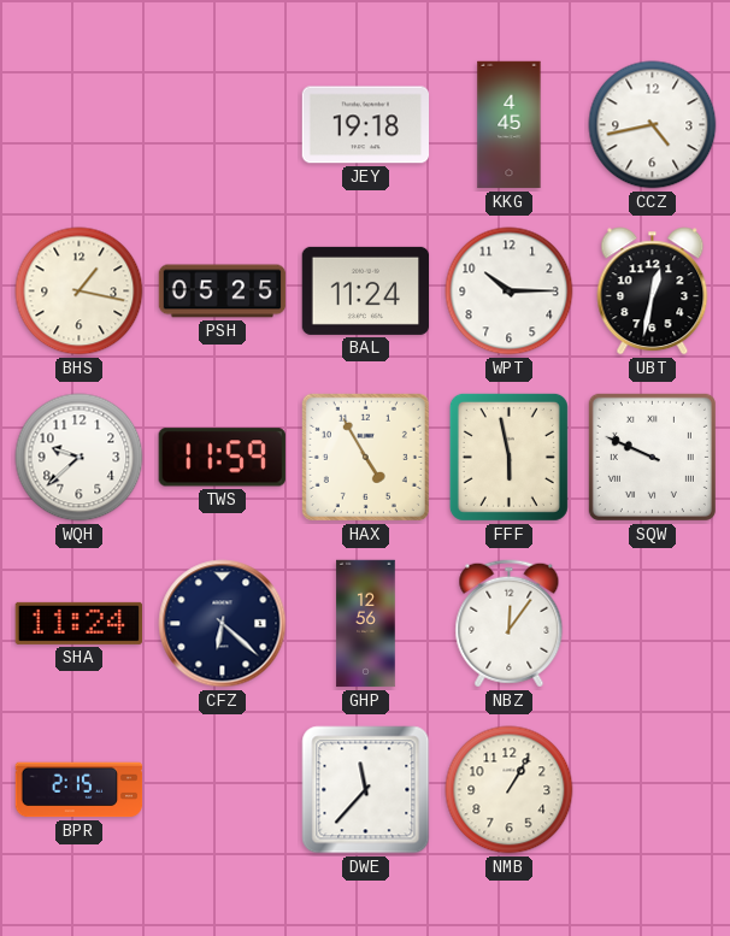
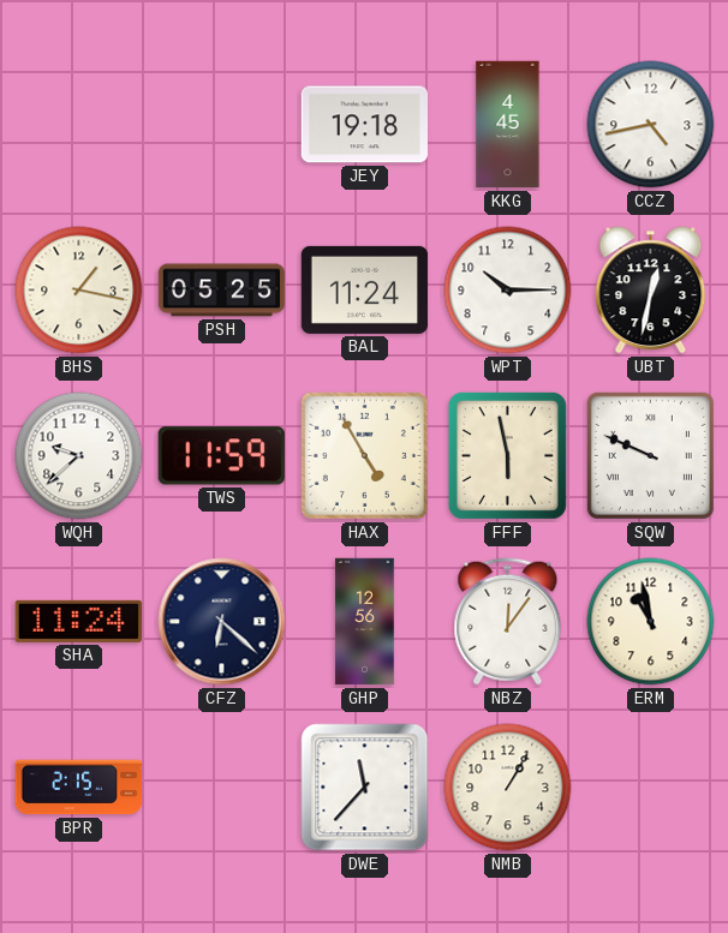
ERM: none -> 10:58 (651, 622)
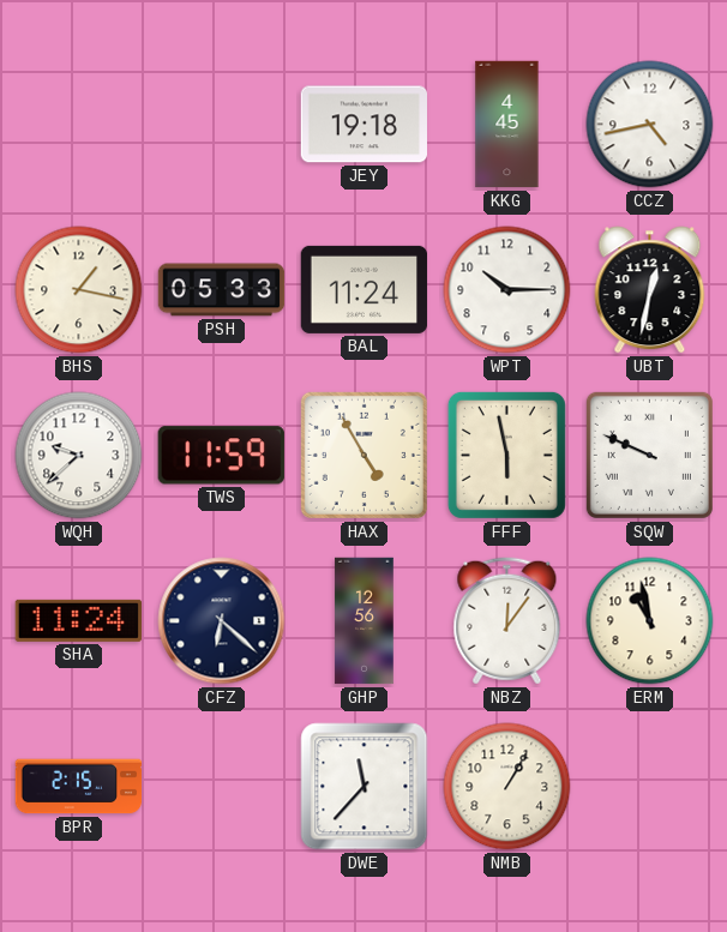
PSH: 05:25 -> 05:33 (222, 290)
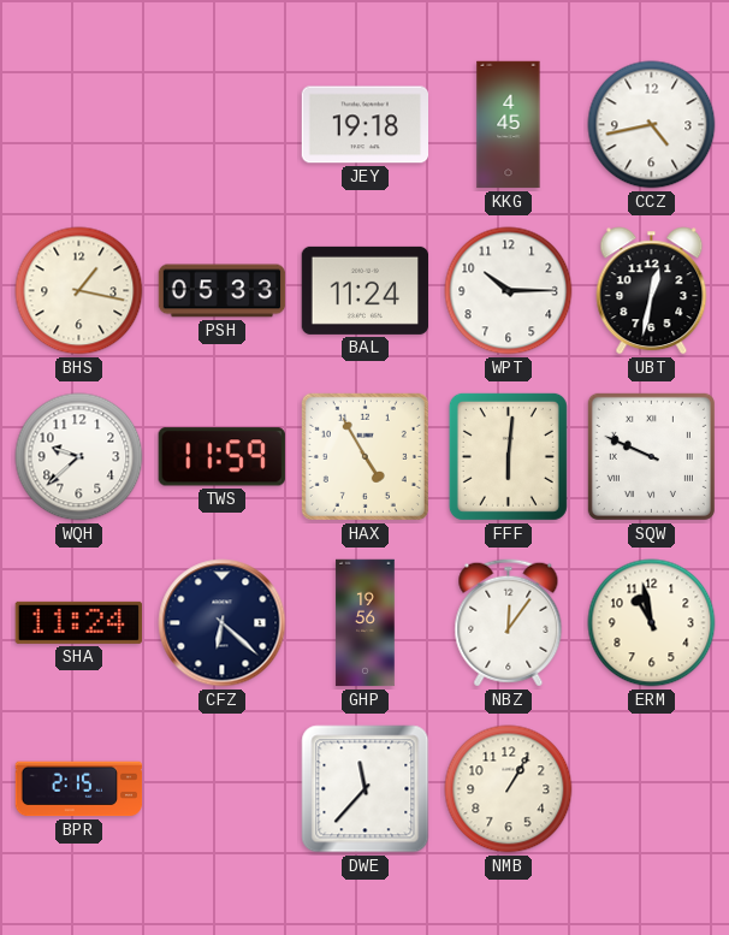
FFF: 5:58 -> 6:01 (508, 456)
GHP: 12:56 -> 19:56 (366, 623)
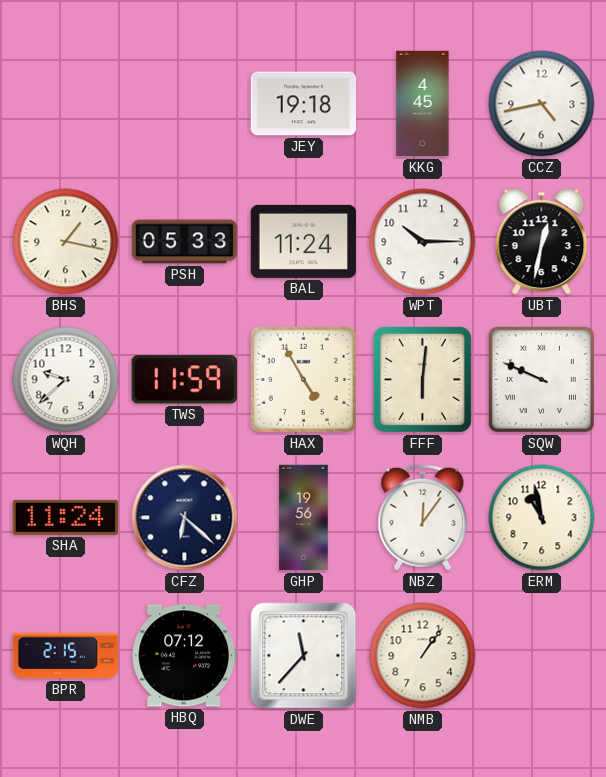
HBQ: none -> 07:12 (184, 656)
NMB: 1:05 -> 1:06 (423, 656)
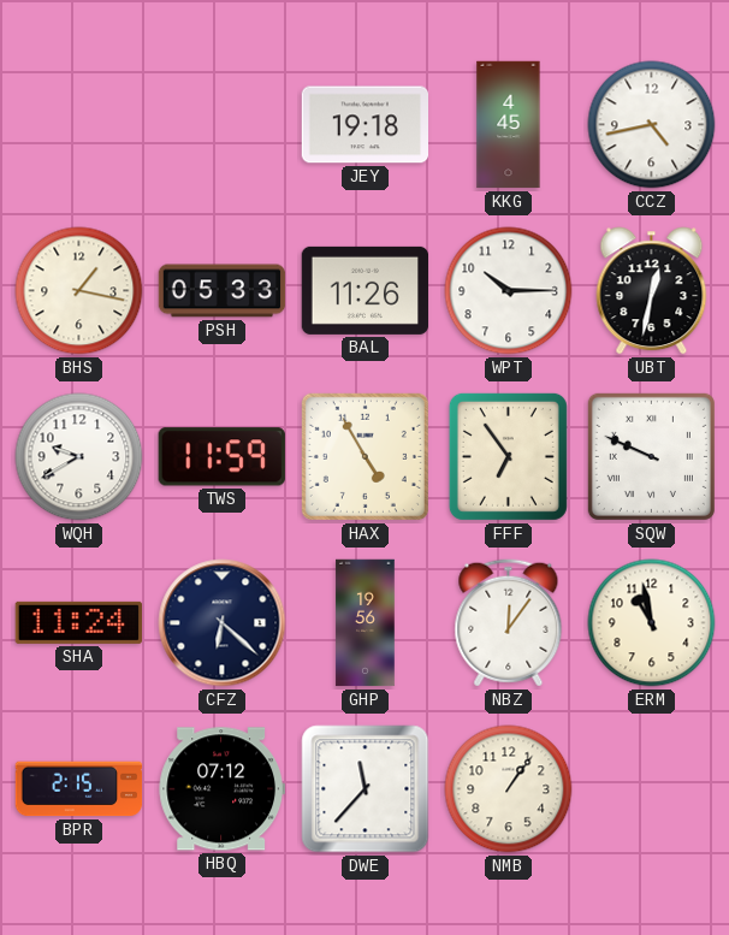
BAL: 11:24 -> 11:26 (366, 290)
WQH: 9:38 -> 9:40 (79, 457)
FFF: 6:01 -> 6:54 (508, 456)
